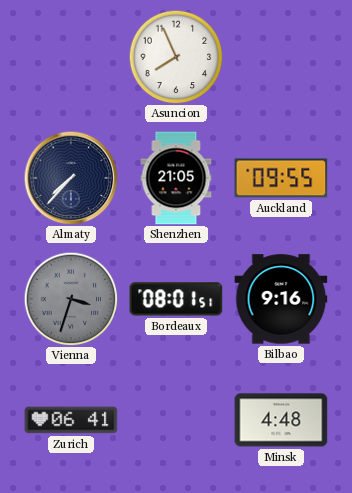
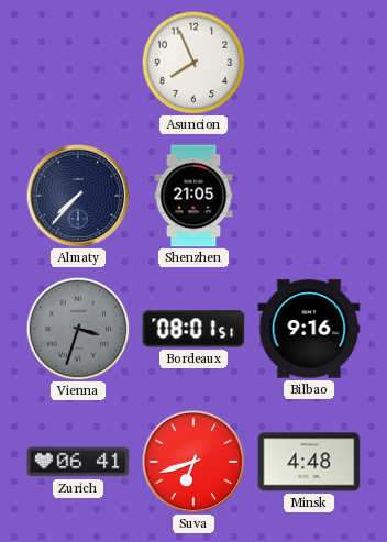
Auckland: 09:55 -> none (281, 178)
Suva: none -> 6:42 (193, 462)
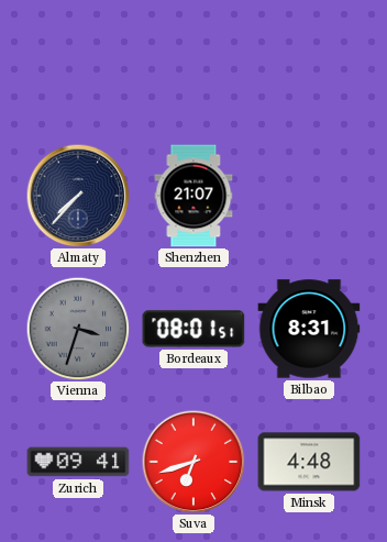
Asuncion: 7:56 -> none (193, 63)
Shenzhen: 21:05 -> 21:07 (193, 196)
Bilbao: 9:16 -> 8:31 (309, 329)
Zurich: 06:41 -> 09:41 (78, 462)
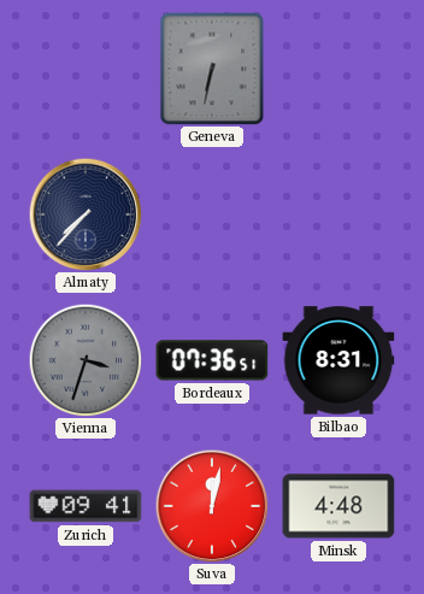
Geneva: none -> 6:32 (212, 69)
Shenzhen: 21:07 -> none (193, 196)
Bordeaux: 08:01 -> 07:36 (212, 360)
Suva: 6:42 -> 12:02 (212, 506)
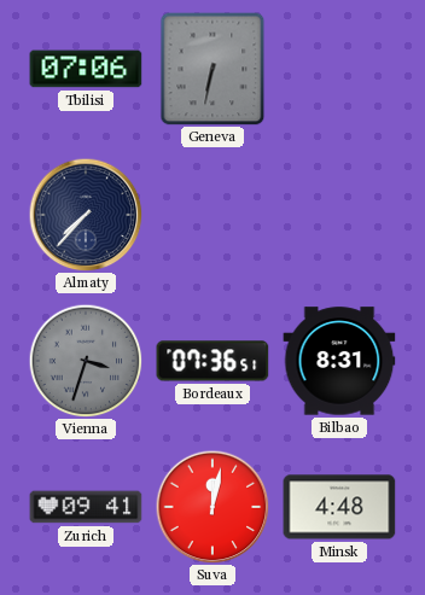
Tbilisi: none -> 07:06 (86, 69)
